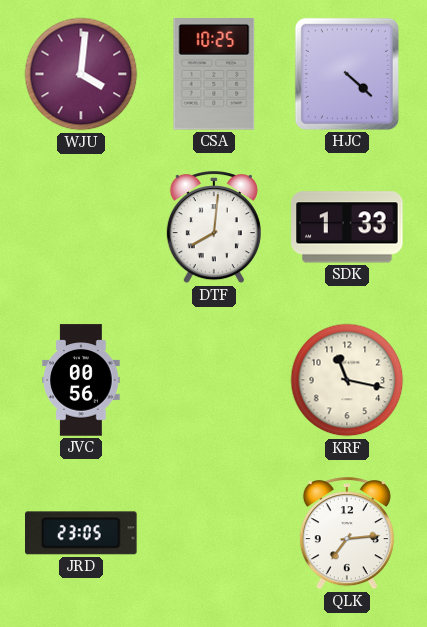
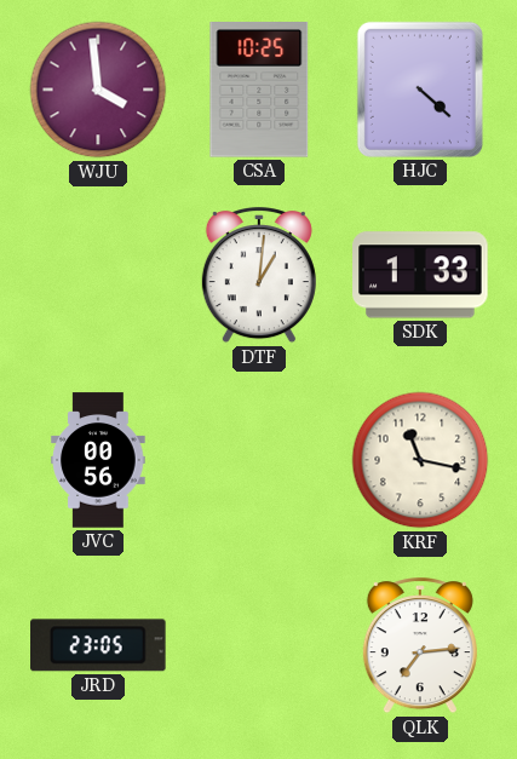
WJU: 4:01 -> 3:59 (98, 90)
DTF: 8:01 -> 1:01 (259, 276)
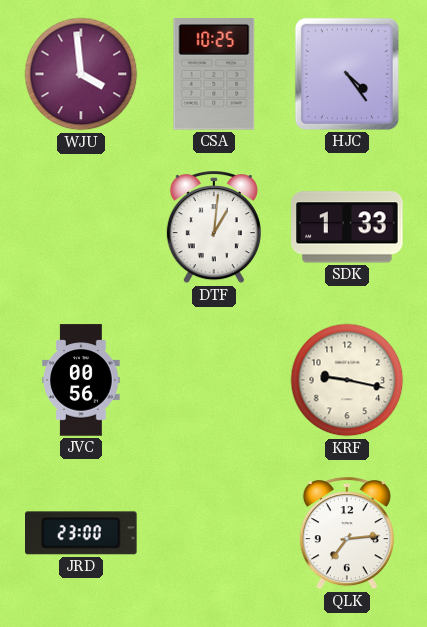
HJC: 4:22 -> 4:24 (347, 74)
KRF: 11:17 -> 9:17 (347, 380)
JRD: 23:05 -> 23:00 (82, 533)
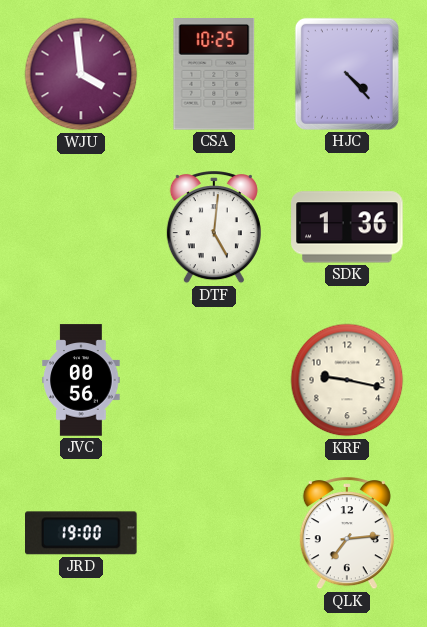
HJC: 4:24 -> 4:23 (347, 74)
DTF: 1:01 -> 5:01 (214, 228)
SDK: 1:33 -> 1:36 (347, 227)
JRD: 23:00 -> 19:00 (82, 533)
